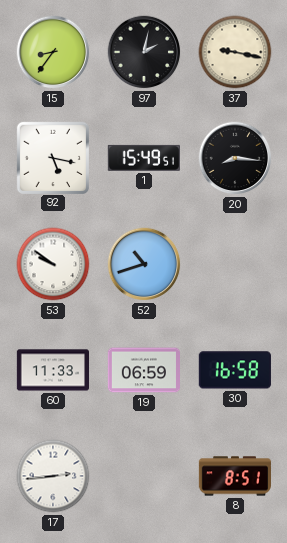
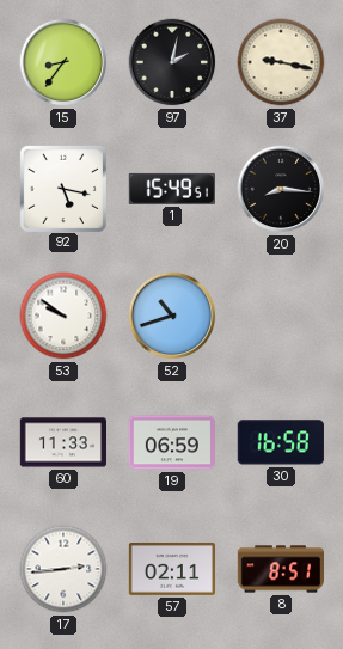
57: none -> 02:11 (171, 570)
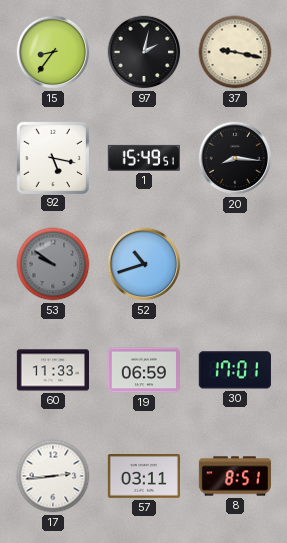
53 dial: white -> grey (53, 264)
30: 16:58 -> 17:01 (235, 370)
57: 02:11 -> 03:11 (143, 477)
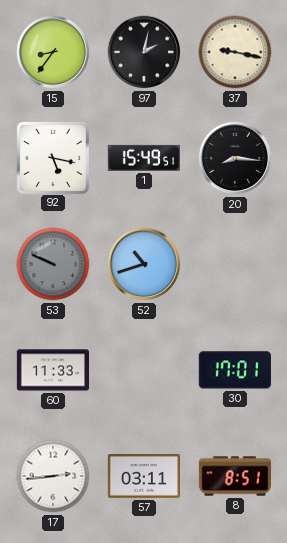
53: 9:51 -> 9:49 (53, 264)
19: 06:59 -> none (143, 370)
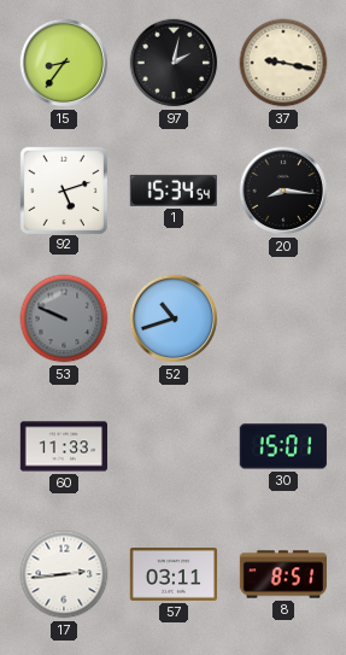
92: 5:17 -> 5:12 (63, 189)
1: 15:49 -> 15:34 (174, 191)
30: 17:01 -> 15:01 (283, 446)
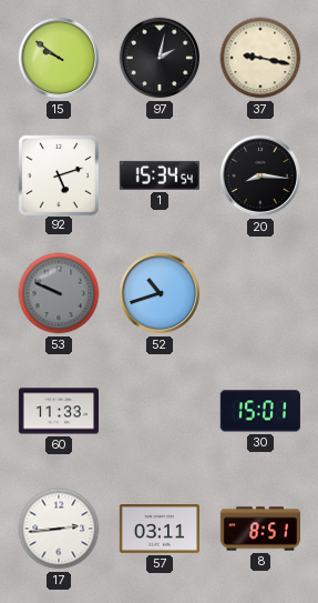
15: 8:36 -> 9:51 (59, 58)
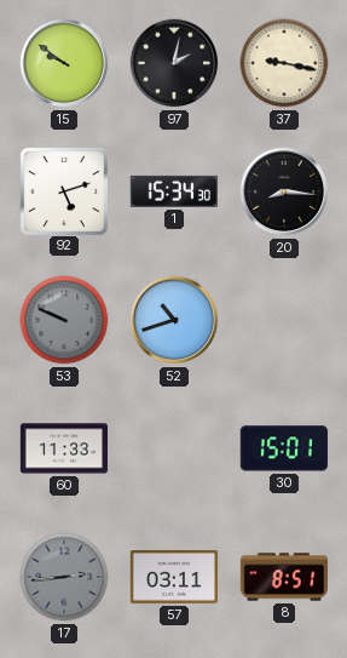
1: 15:34:54 -> 15:34:30 (174, 191)
17 dial: white -> grey (64, 577)
